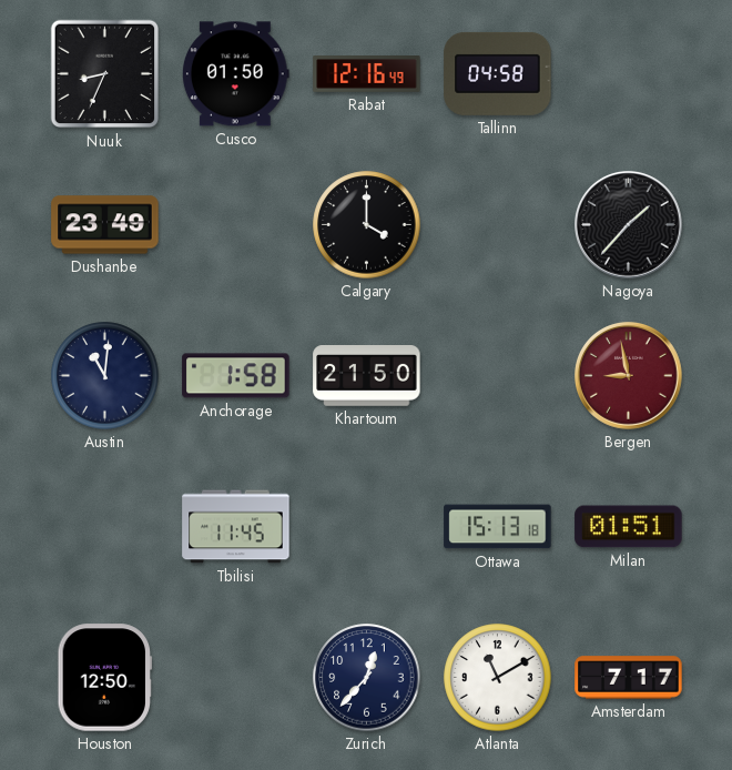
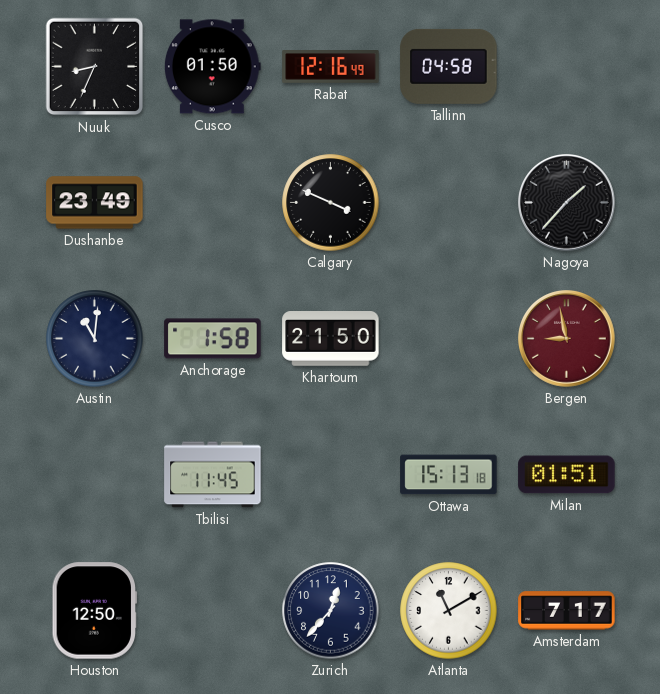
Calgary: 4:00 -> 3:49 (331, 203)
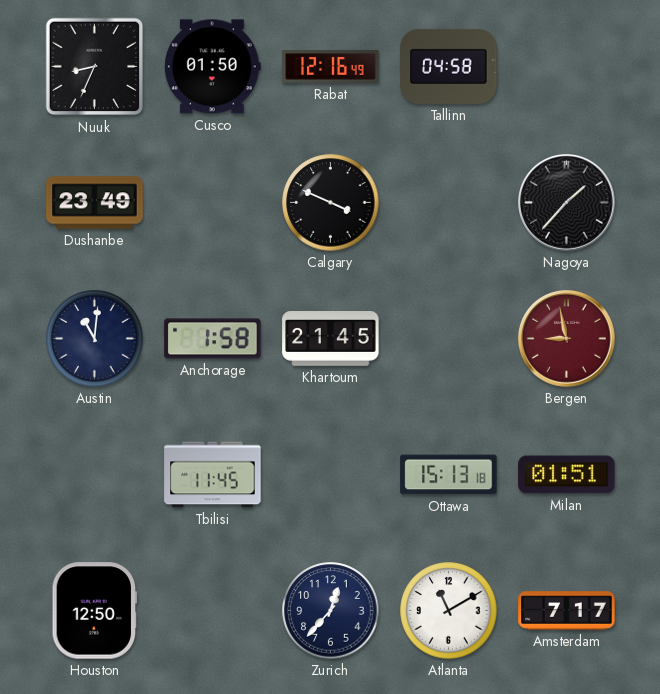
Khartoum: 21:50 -> 21:45 (331, 339)
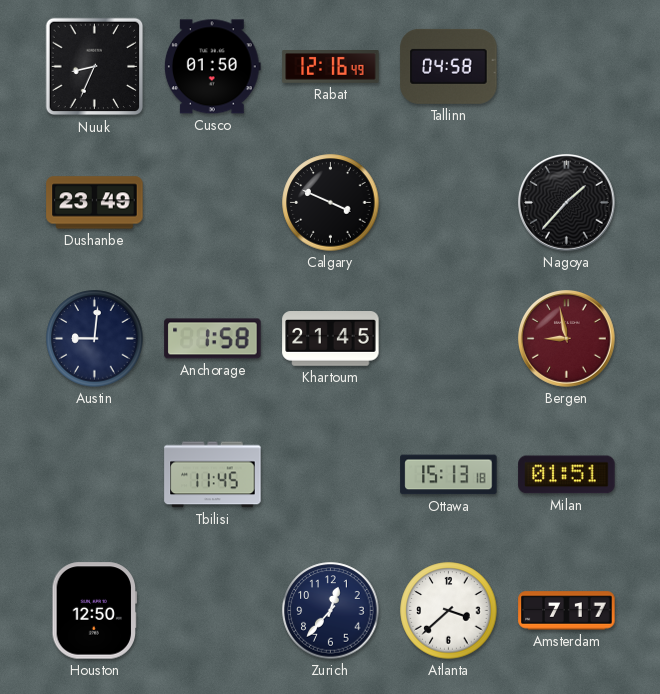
Austin: 11:01 -> 9:01 (95, 339)
Atlanta: 11:10 -> 3:38 (449, 611)
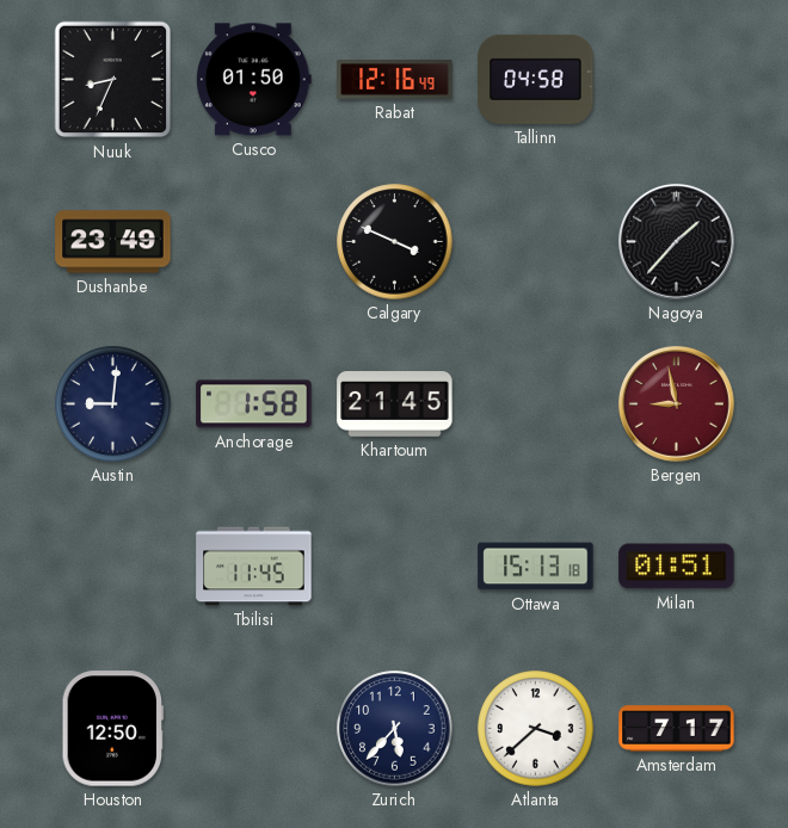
Zurich: 12:37 -> 5:37 (395, 729)
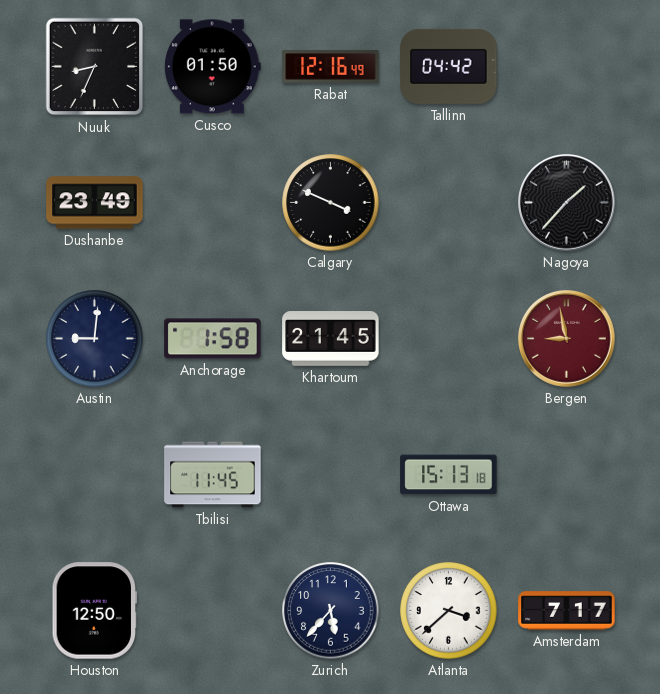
Tallinn: 04:58 -> 04:42 (449, 66)
Milan: 01:51 -> none (677, 567)
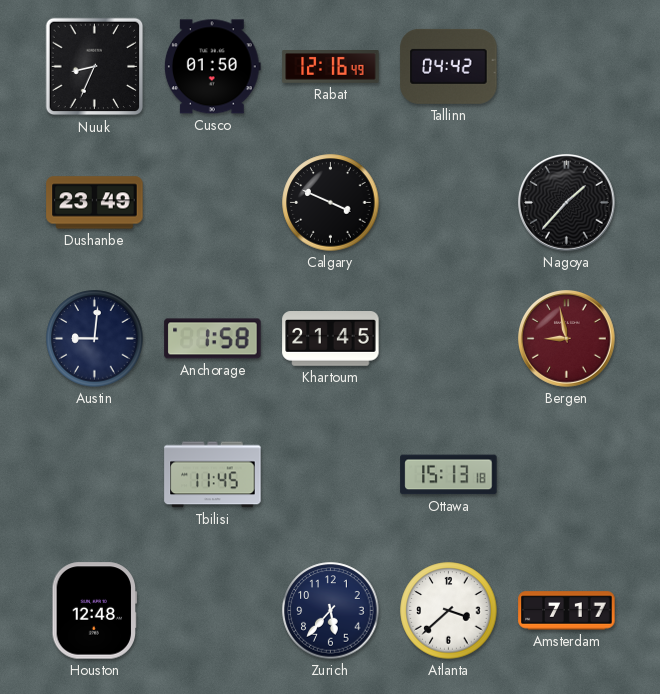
Houston: 12:50 -> 12:48 (94, 611)
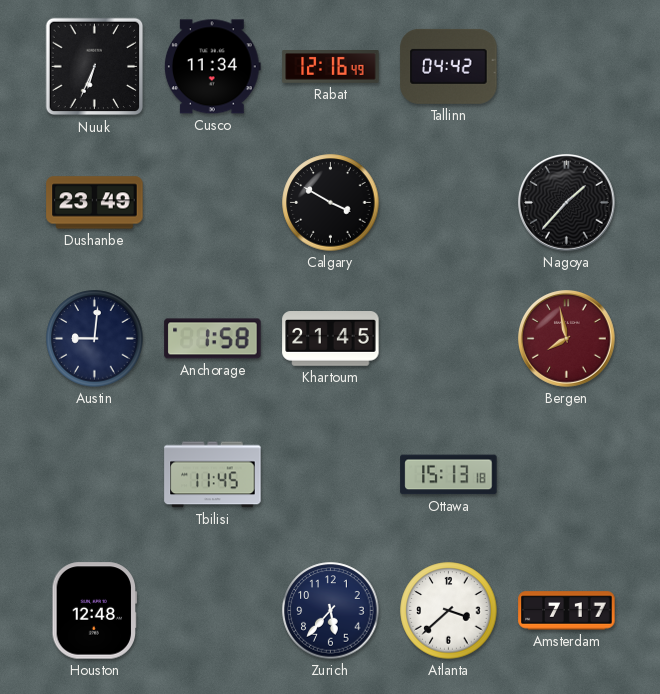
Nuuk: 8:34 -> 6:34 (95, 67)
Cusco: 01:50 -> 11:34 (212, 67)
Calgary: 3:49 -> 3:50 (331, 203)
Bergen: 8:58 -> 7:58 (567, 339)
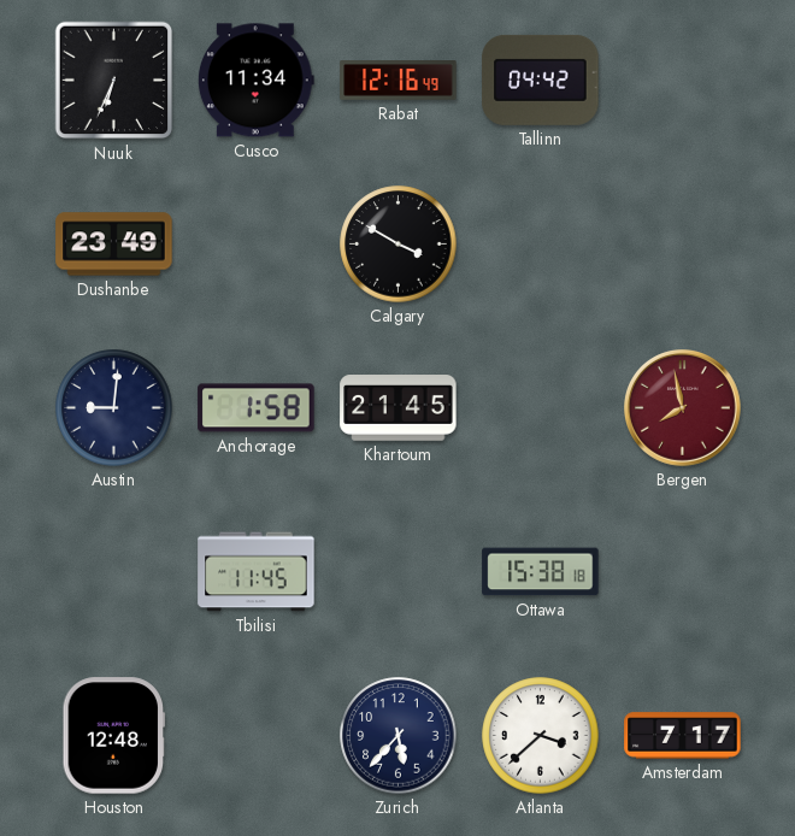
Nagoya: 1:37 -> none (567, 203)
Ottawa: 15:13 -> 15:38 (541, 572)
